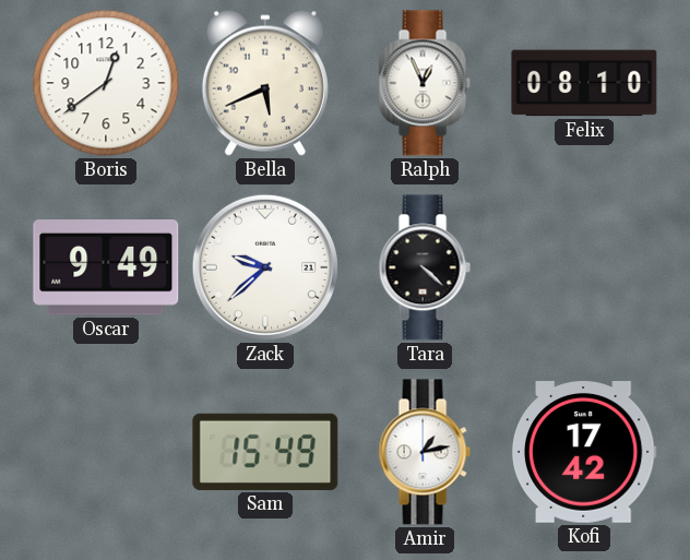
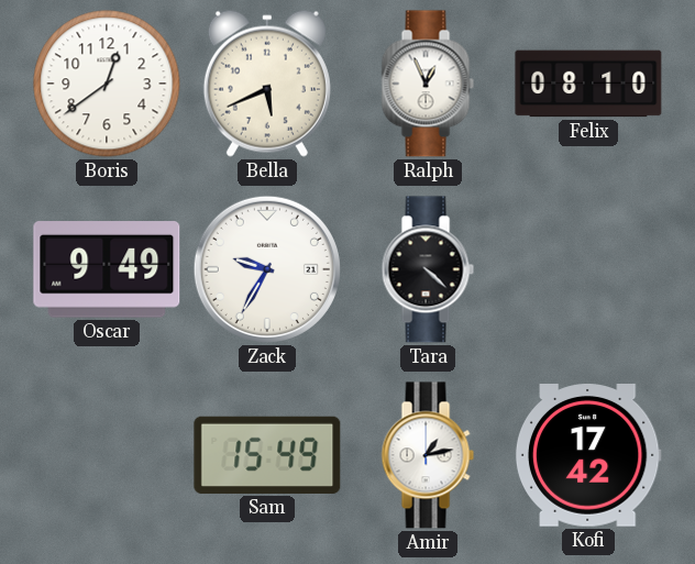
Zack: 9:38 -> 9:35 (267, 269)
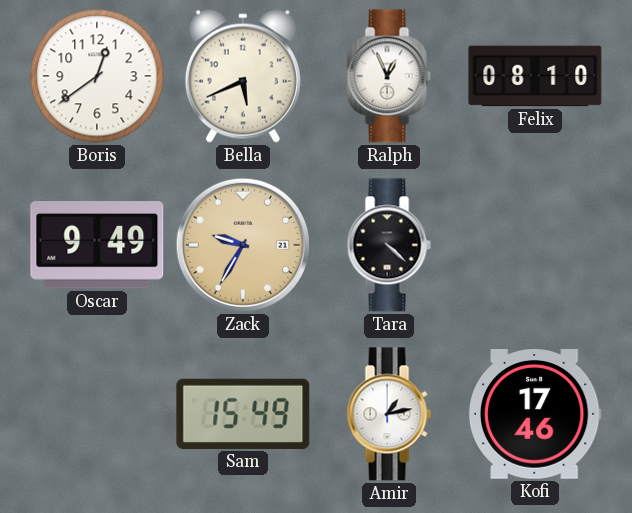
Zack dial: white -> champagne (243, 245)
Kofi: 17:42 -> 17:46 (535, 415)
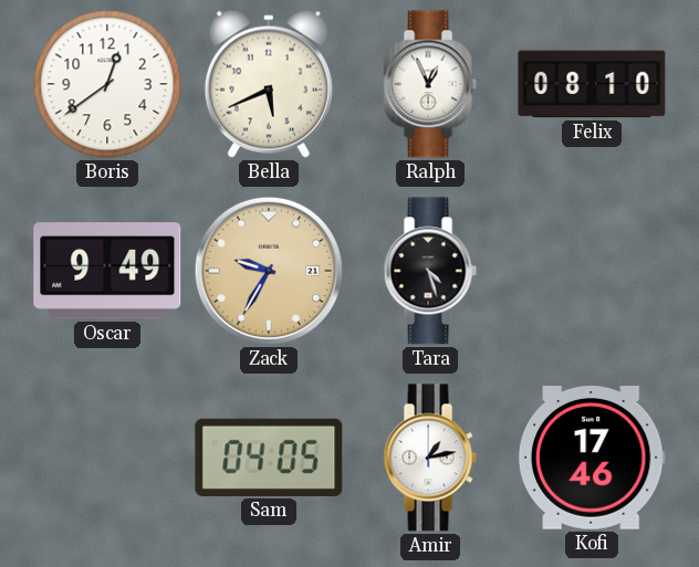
Tara: 4:22 -> 4:27 (430, 271)
Sam: 15:49 -> 04:05 (269, 458)
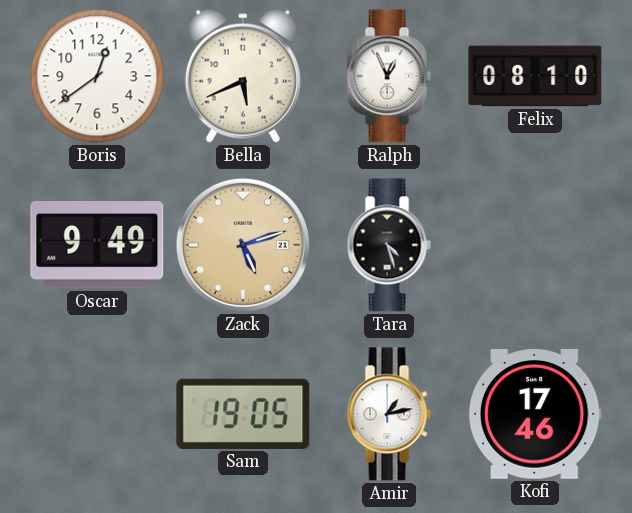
Zack: 9:35 -> 5:12 (243, 245)
Sam: 04:05 -> 19:05 (243, 414)
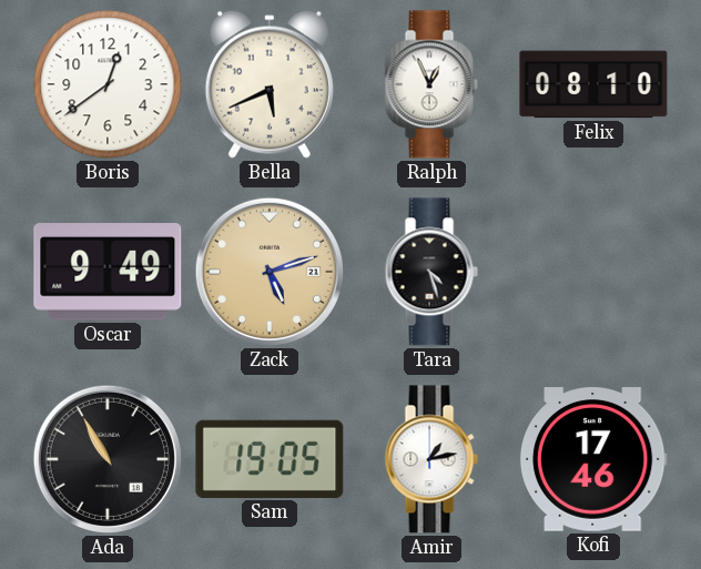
Ada: none -> 10:55 (108, 459)
